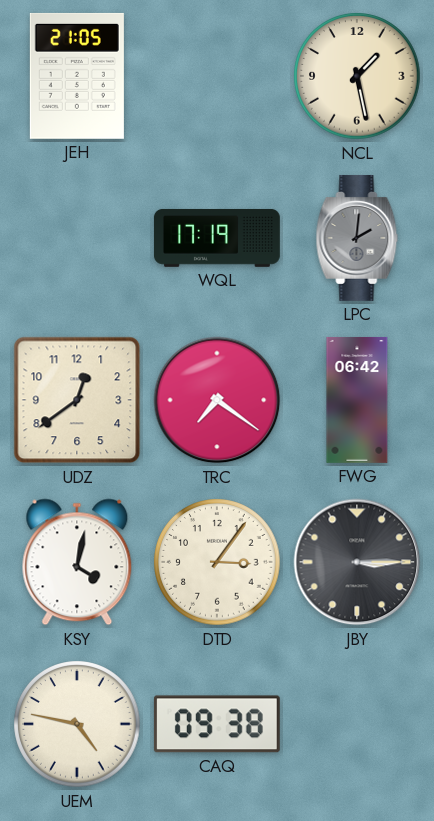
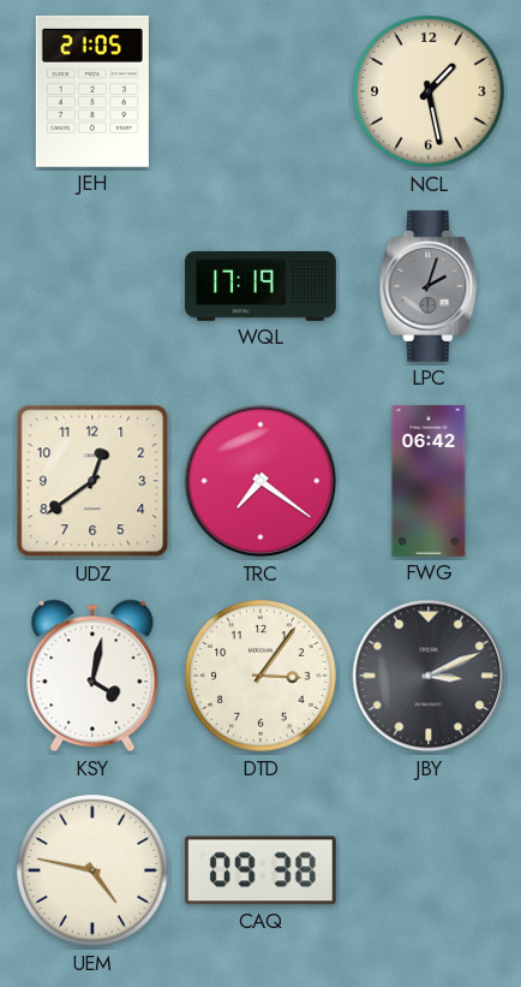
LPC: 2:01 -> 2:03 (429, 286)
JBY: 3:15 -> 3:11 (429, 676)
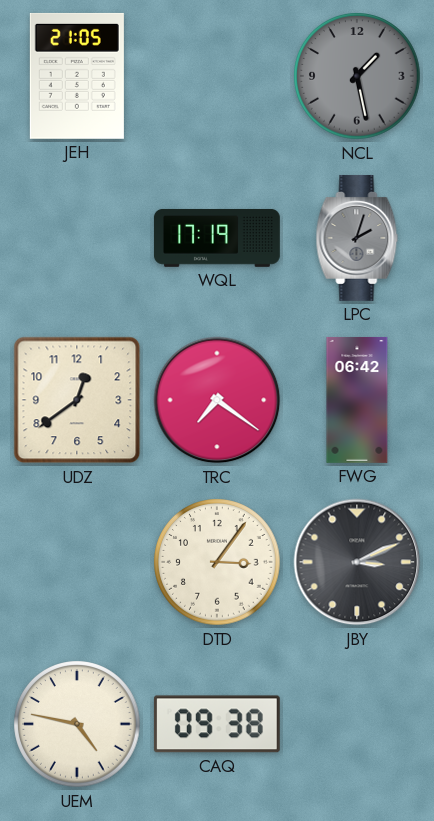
NCL dial: cream -> grey (357, 76)
KSY: 4:02 -> none (92, 676)
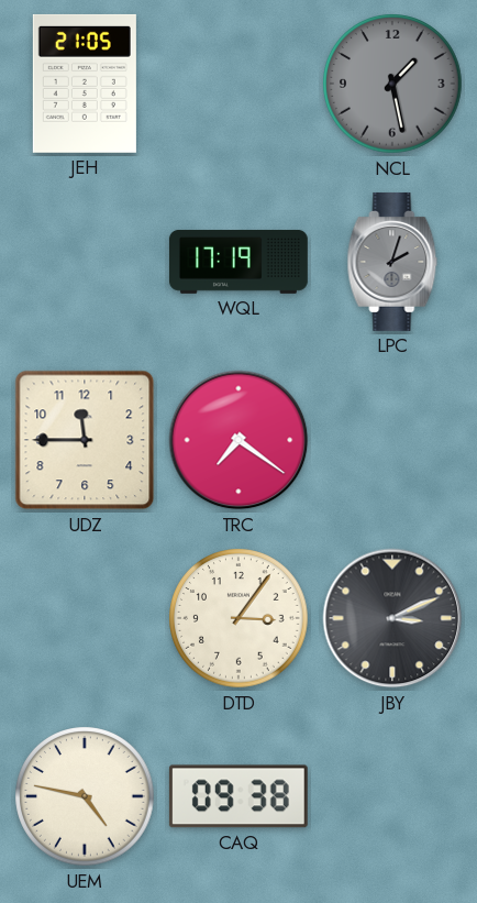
UDZ: 12:39 -> 11:45 (85, 440)
FWG: 06:42 -> none (357, 400)
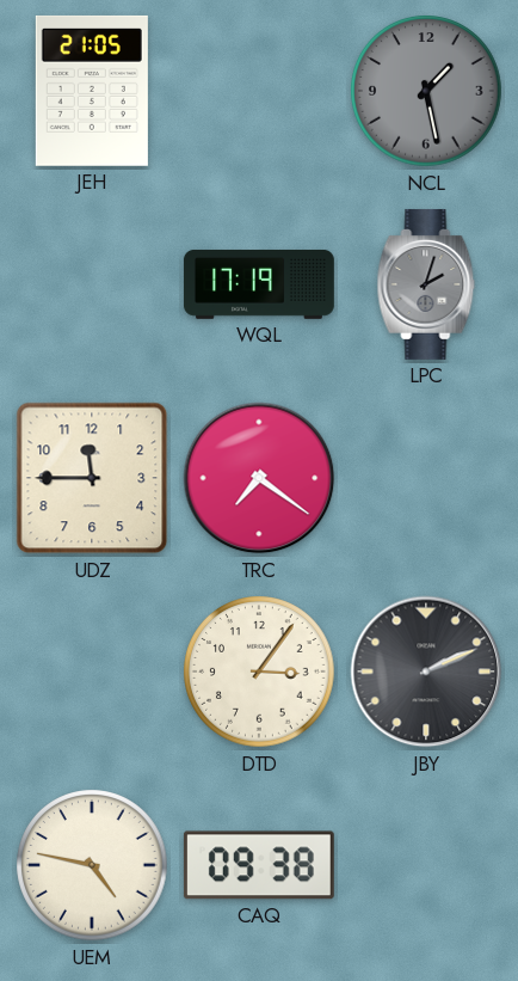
JBY: 3:11 -> 2:11 (426, 672)
